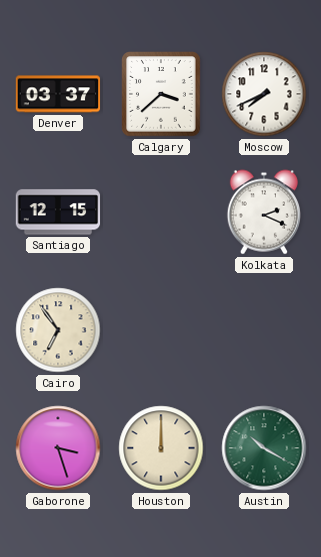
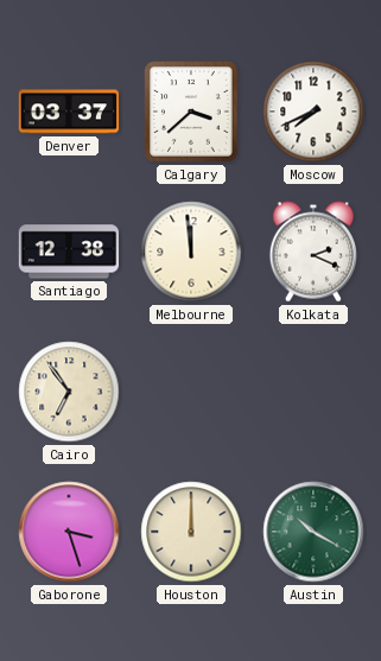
Santiago: 12:15 -> 12:38 (69, 252)
Melbourne: none -> 11:59 (191, 252)
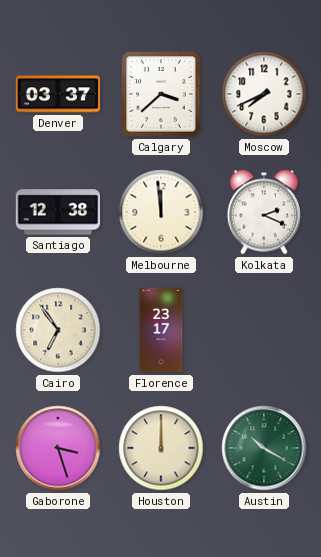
Florence: none -> 23:17 (161, 330)
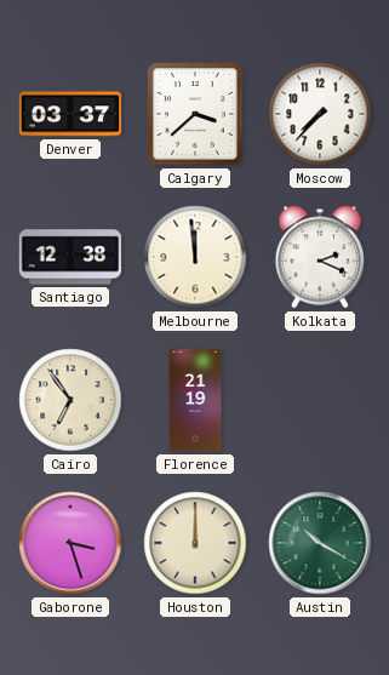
Moscow: 7:41 -> 7:37 (320, 114)
Florence: 23:17 -> 21:19 (195, 400)
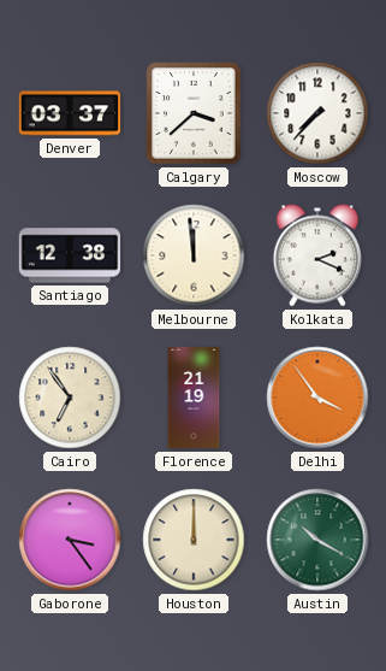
Delhi: none -> 3:54 (317, 398)
Gaborone: 3:27 -> 3:24 (70, 540)
